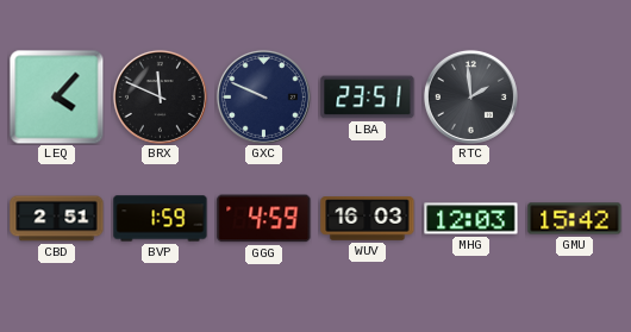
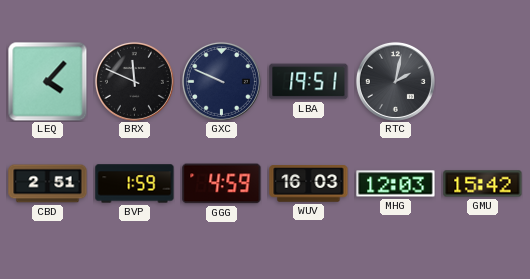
LBA: 23:51 -> 19:51 (309, 82)
RTC: 1:59 -> 2:02 (395, 81)
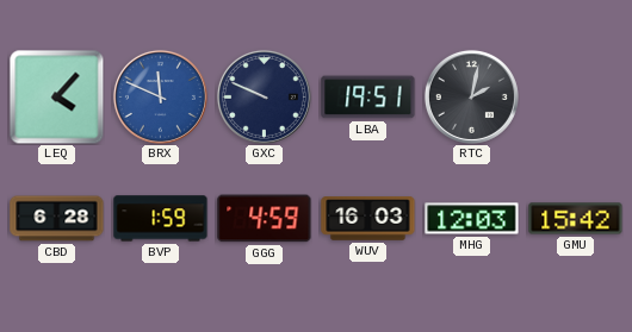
BRX dial: black -> blue (160, 96)
CBD: 2:51 -> 6:28 (57, 219)
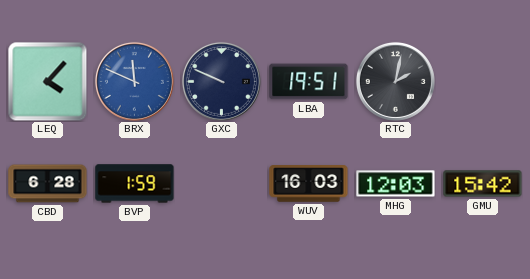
GGG: 4:59 -> none (265, 219)
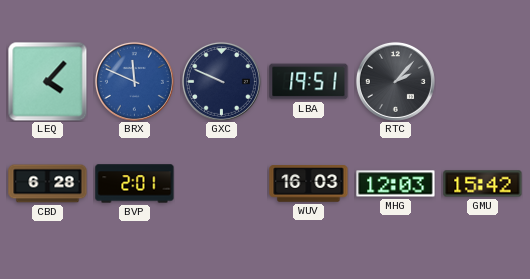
RTC: 2:02 -> 2:07 (395, 81)
BVP: 1:59 -> 2:01 (135, 184)
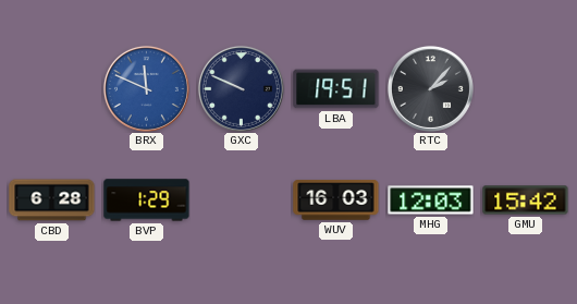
LEQ: 4:07 -> none (47, 81)
BVP: 2:01 -> 1:29 (147, 200)
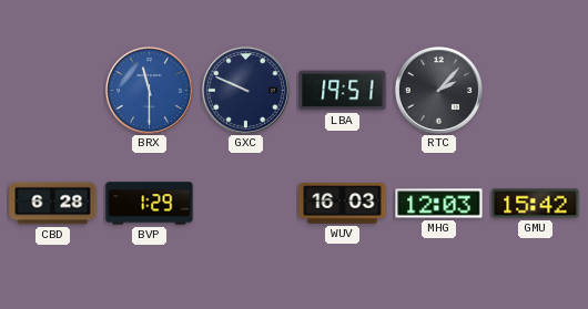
BRX: 11:49 -> 11:30 (149, 90)
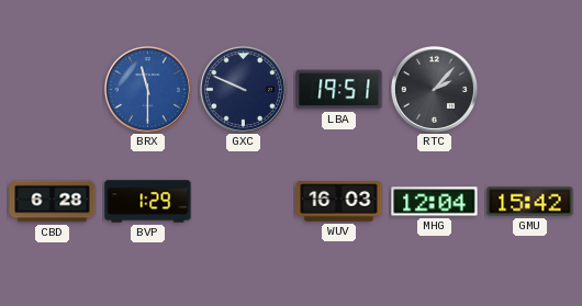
MHG: 12:03 -> 12:04 (435, 202)
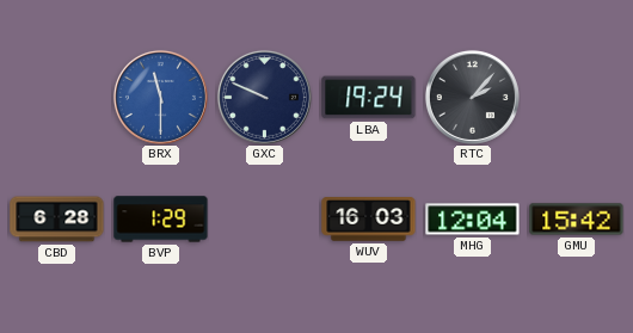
LBA: 19:51 -> 19:24 (369, 98)
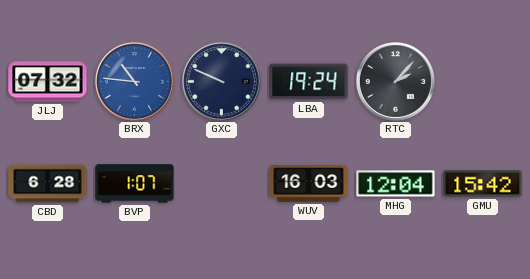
JLJ: none -> 07:32 (48, 82)
BRX: 11:30 -> 10:46 (134, 81)
BVP: 1:29 -> 1:07 (135, 184)
